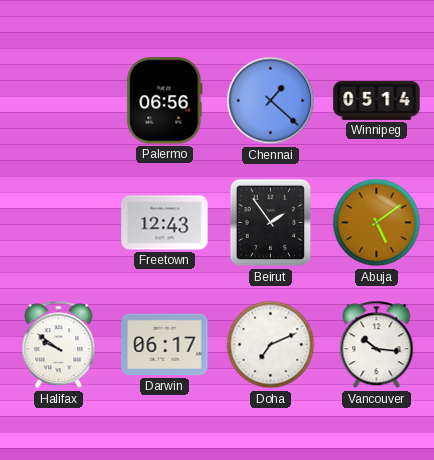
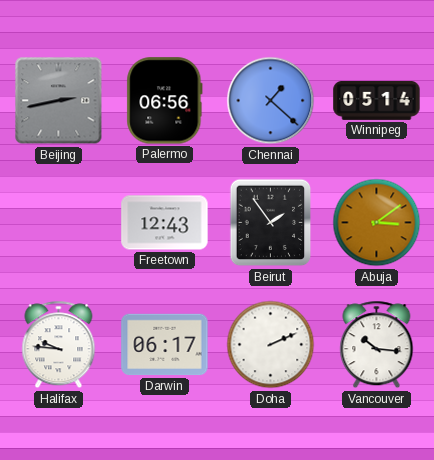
Beijing: none -> 2:43 (59, 101)
Abuja: 5:09 -> 3:09 (377, 223)
Halifax: 9:51 -> 9:46 (59, 345)
Doha: 7:11 -> 2:11 (271, 345)
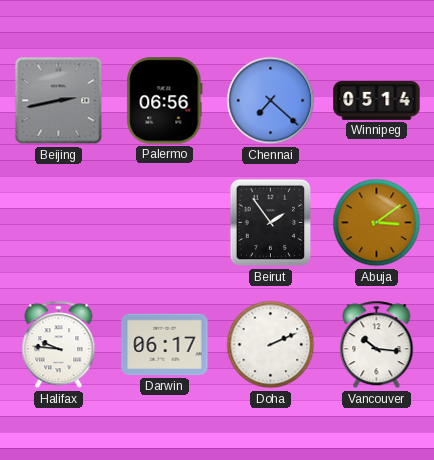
Chennai: 1:22 -> 7:22 (271, 101)
Freetown: 12:43 -> none (165, 223)
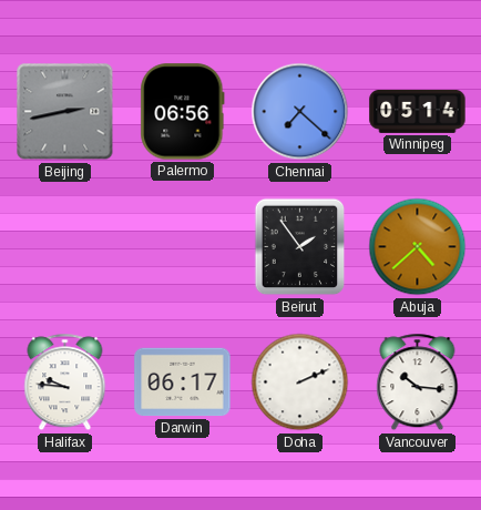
Abuja: 3:09 -> 4:38 (418, 247)
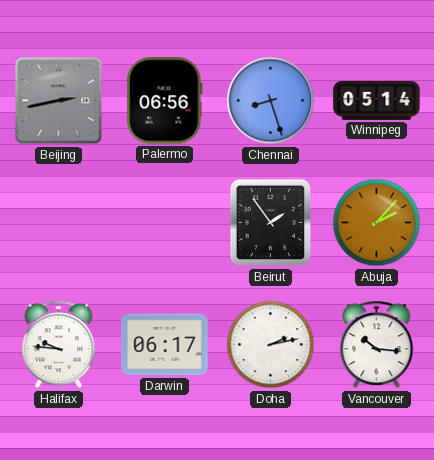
Chennai: 7:22 -> 8:27 (271, 101)
Abuja: 4:38 -> 2:07 (377, 223)
Doha: 2:11 -> 2:13 (271, 345)
